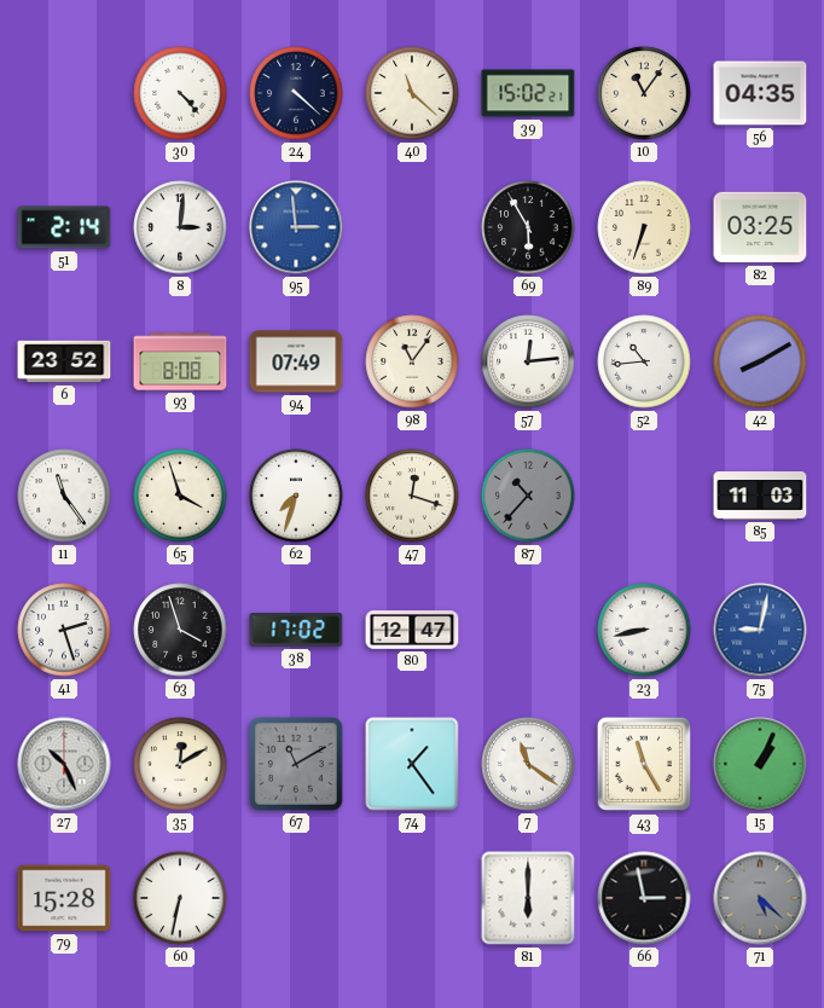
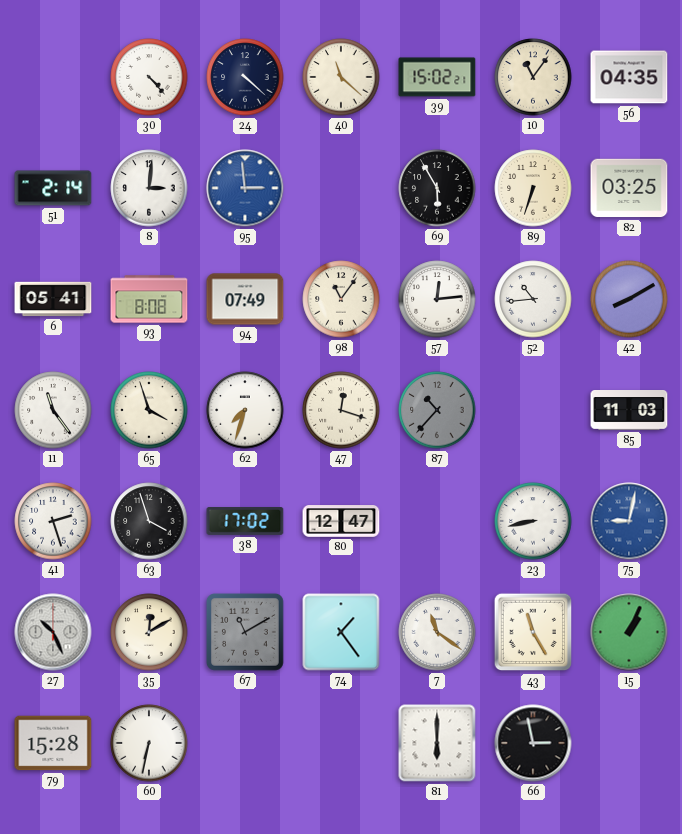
6: 23:52 -> 05:41 (53, 299)
71: 5:22 -> none (760, 898)
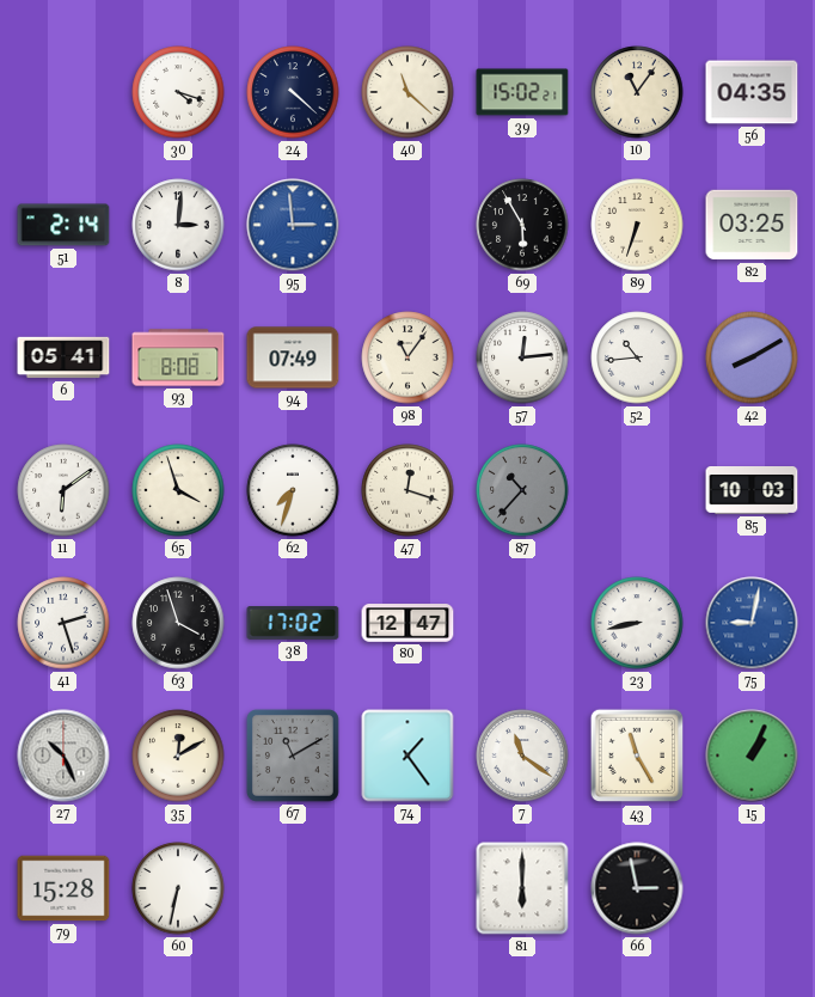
30: 4:23 -> 4:18 (178, 92)
11: 11:24 -> 6:09 (63, 490)
85: 11:03 -> 10:03 (752, 490)
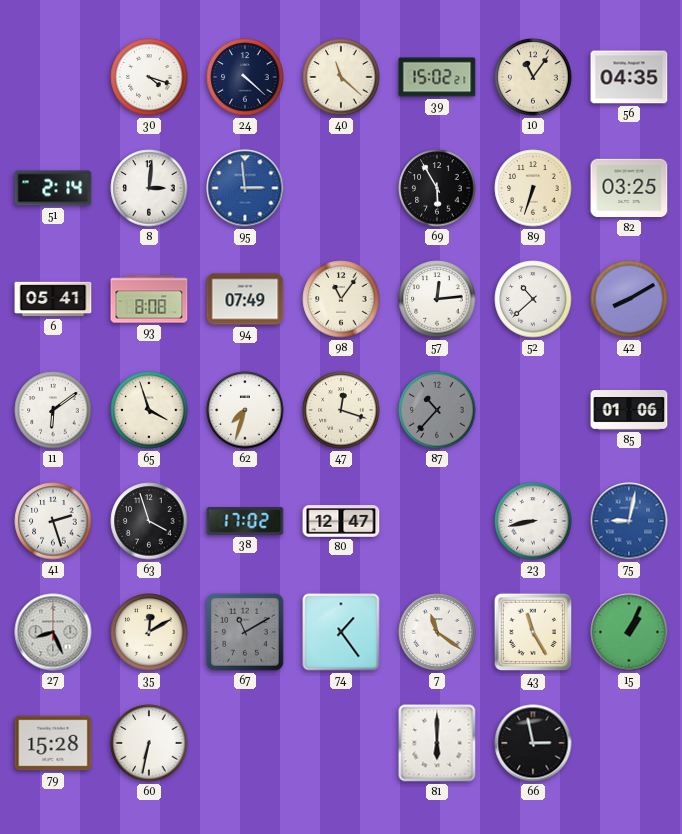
52: 10:44 -> 10:38 (533, 299)
85: 10:03 -> 01:06 (629, 410)
27: 10:26 -> 8:26 (53, 632)
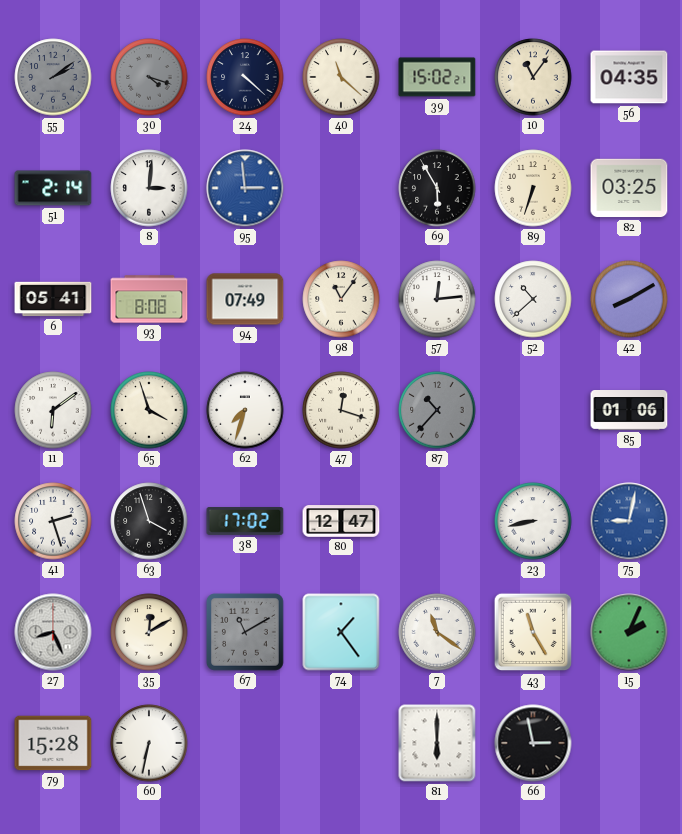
55: none -> 2:09 (53, 77)
30 dial: white -> grey (149, 77)
15: 1:04 -> 2:04 (629, 632)
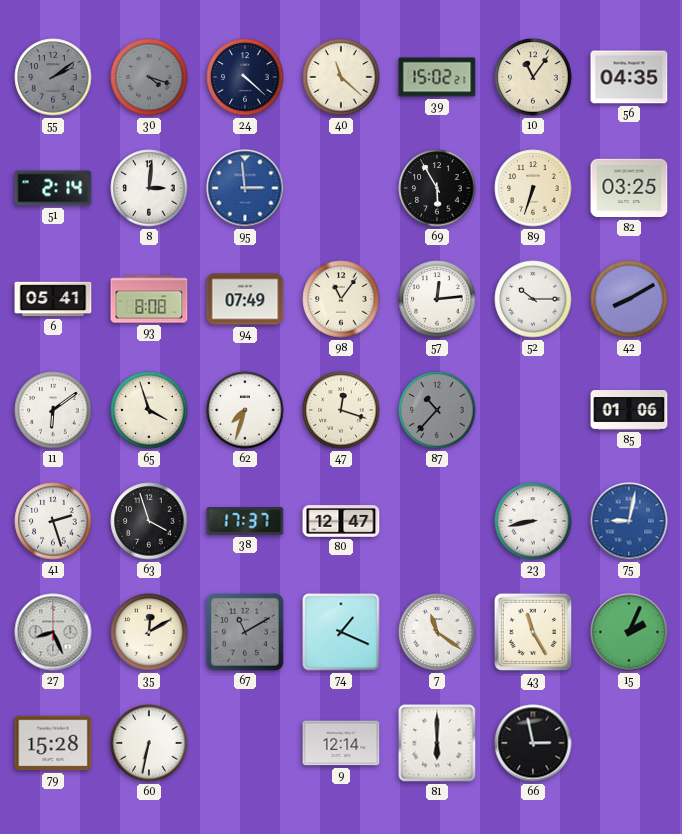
52: 10:38 -> 10:15 (533, 299)
38: 17:02 -> 17:37 (245, 522)
74: 1:24 -> 1:19 (341, 632)
9: none -> 12:14 (341, 743)
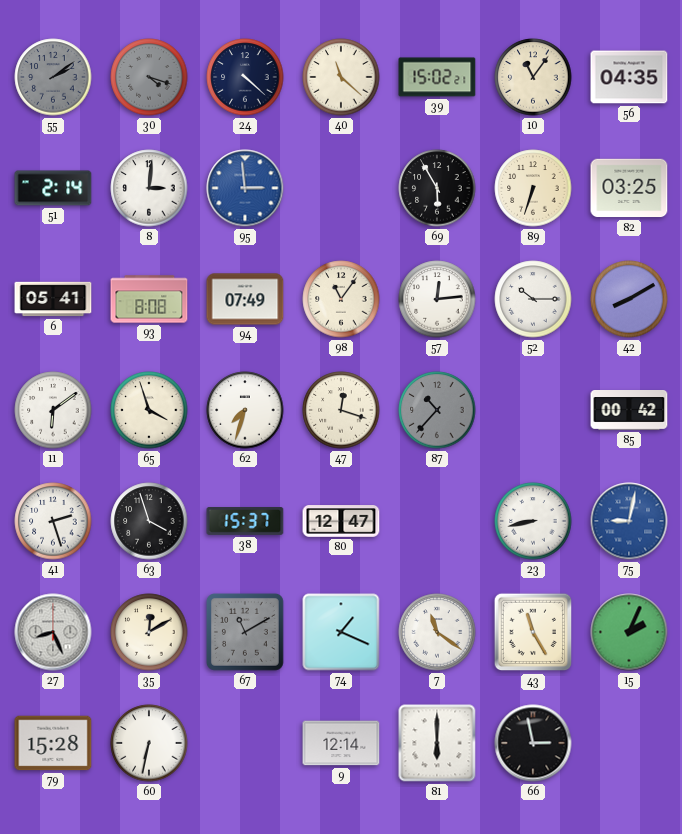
85: 01:06 -> 00:42 (629, 410)
38: 17:37 -> 15:37 (245, 522)
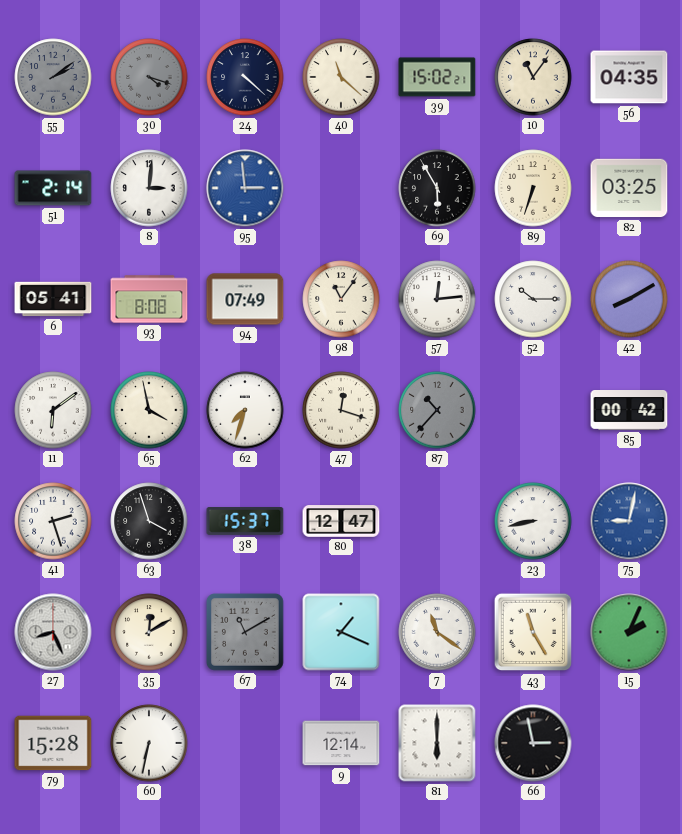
65: 3:57 -> 3:58 (149, 410)
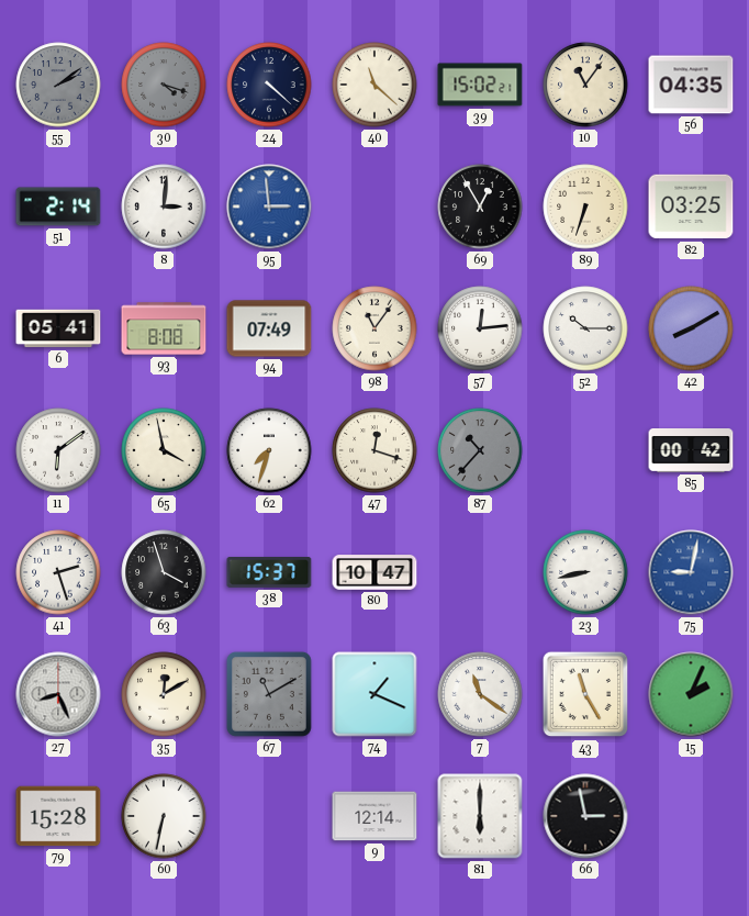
69: 5:55 -> 12:55 (480, 206)
80: 12:47 -> 10:47 (374, 572)
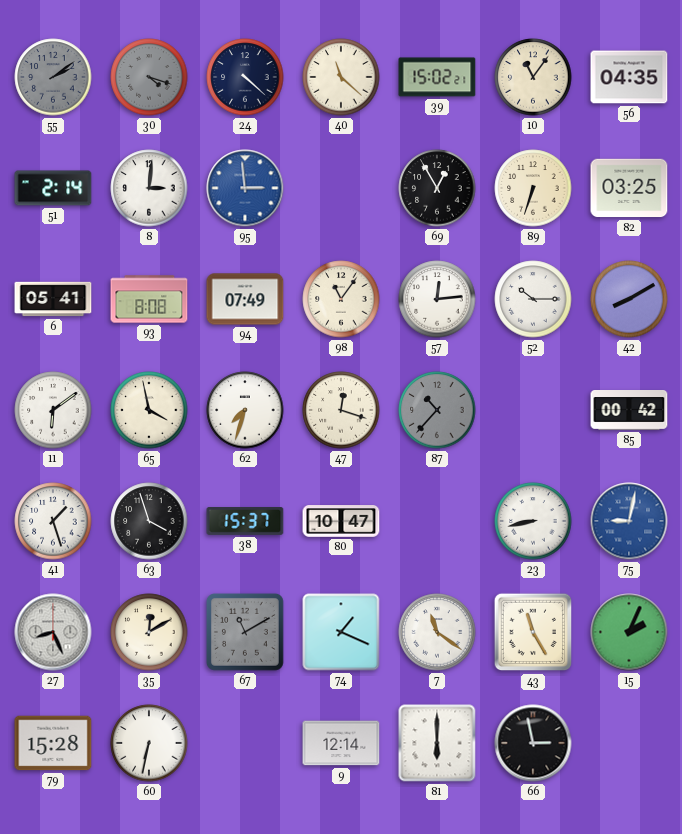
41: 2:27 -> 1:27 (53, 521)
